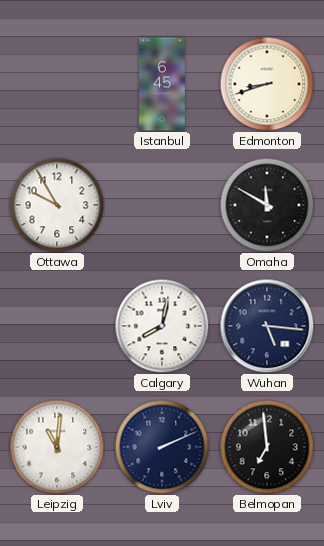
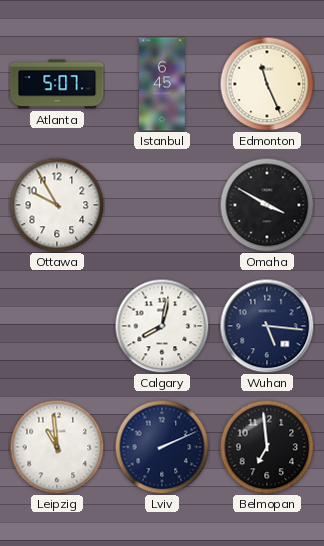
Atlanta: none -> 5:07 (57, 84)
Edmonton: 8:42 -> 11:26 (267, 84)
Omaha: 11:50 -> 3:50 (267, 205)
Leipzig: 11:01 -> 10:59 (57, 447)
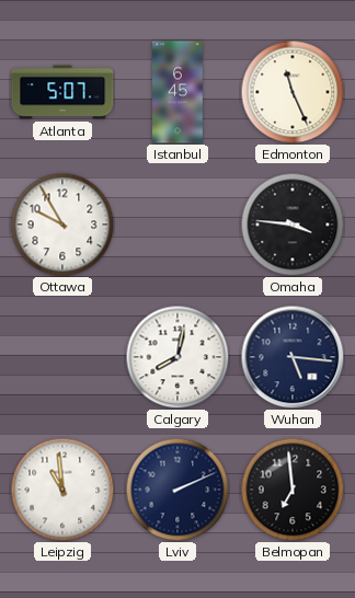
Omaha: 3:50 -> 3:46 (293, 225)
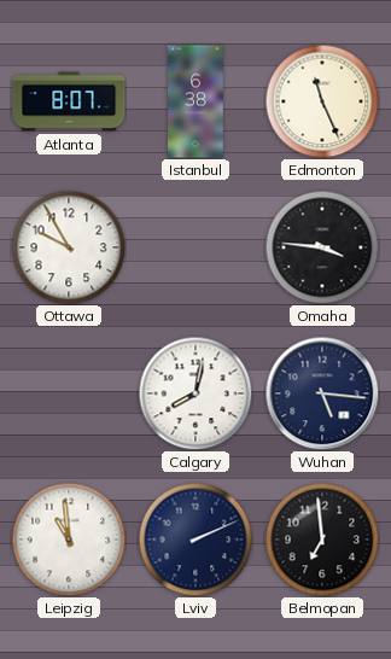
Atlanta: 5:07 -> 8:07 (69, 101)
Istanbul: 6:45 -> 6:38 (197, 101)
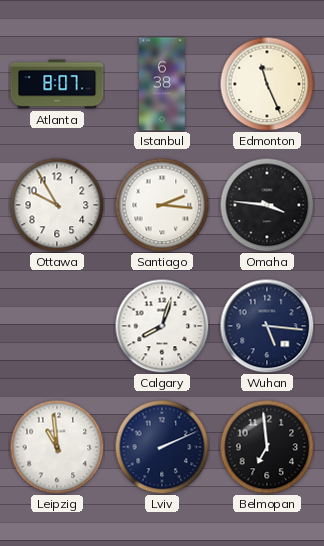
Santiago: none -> 2:16 (162, 205)
Calgary: 8:02 -> 8:03 (162, 326)
